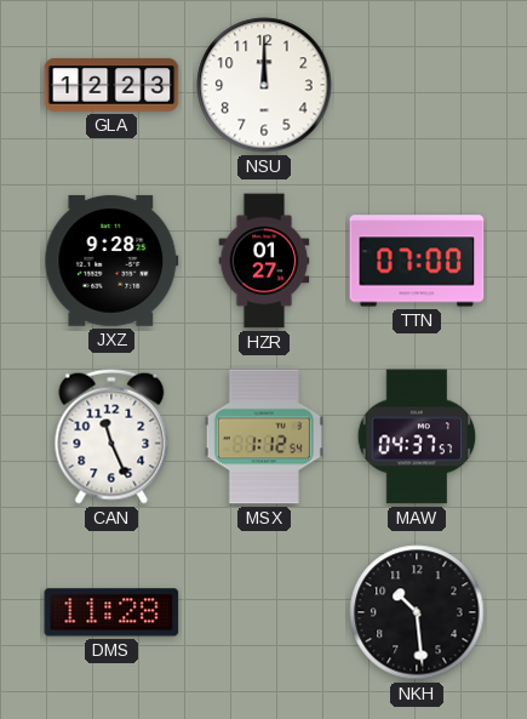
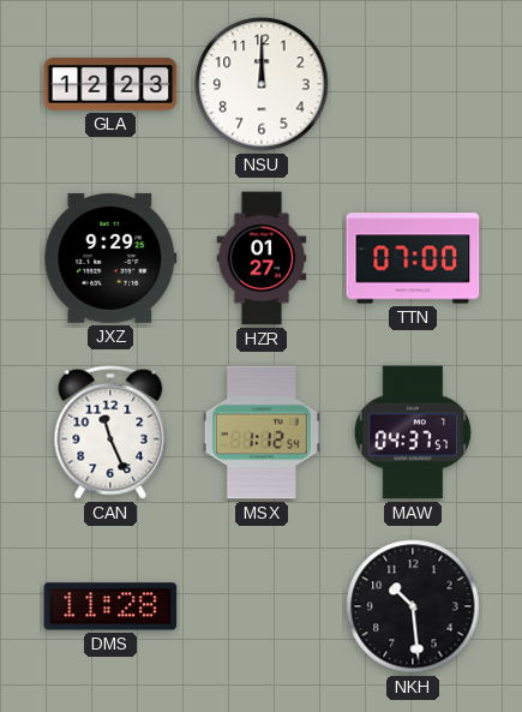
JXZ: 9:28 -> 9:29 (110, 258)
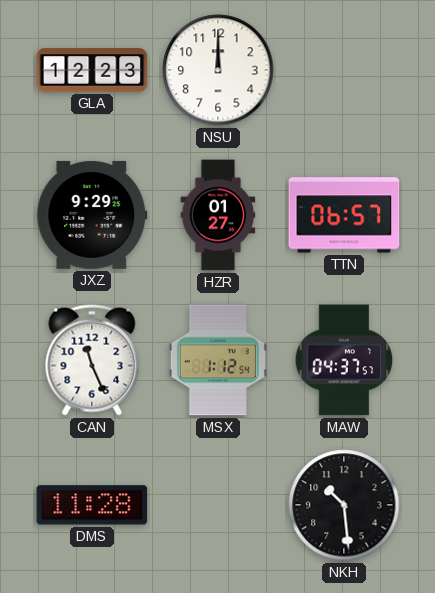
TTN: 07:00 -> 06:57 (344, 215)
